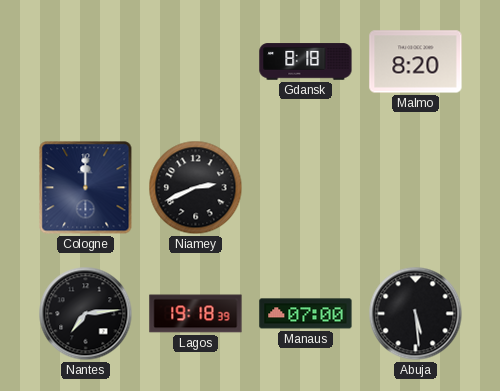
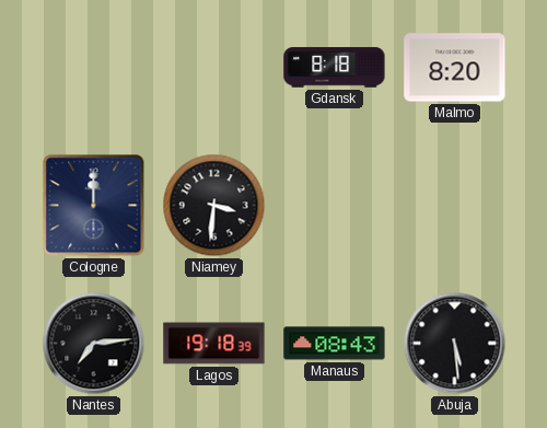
Niamey: 2:41 -> 3:31 (214, 206)
Manaus: 07:00 -> 08:43 (335, 344)
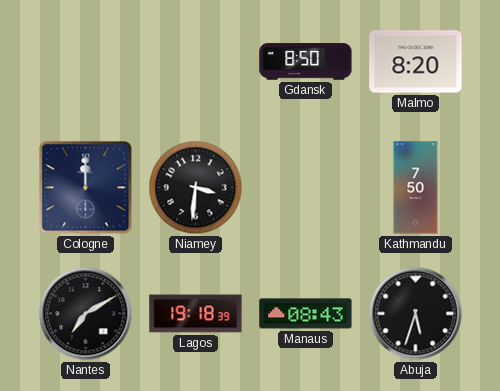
Gdansk: 8:18 -> 8:50 (306, 62)
Kathmandu: none -> 7:50 (416, 188)
Nantes: 7:14 -> 7:10 (86, 314)
Abuja: 5:29 -> 5:33 (416, 314)
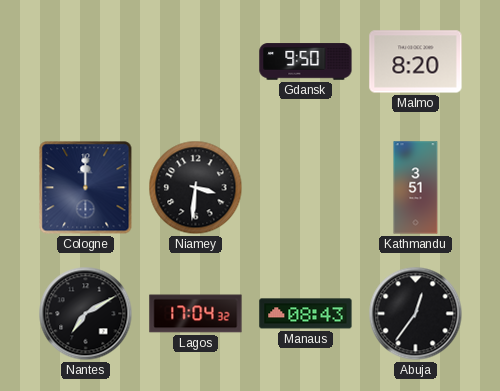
Gdansk: 8:50 -> 9:50 (306, 62)
Kathmandu: 7:50 -> 3:51 (416, 188)
Lagos: 19:18 -> 17:04 (196, 314)
Abuja: 5:33 -> 12:36 (416, 314)
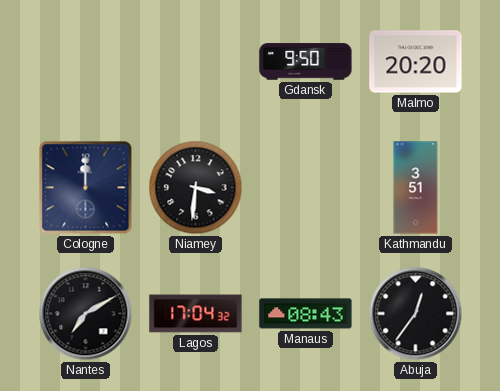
Malmo: 8:20 -> 20:20 (416, 62)
